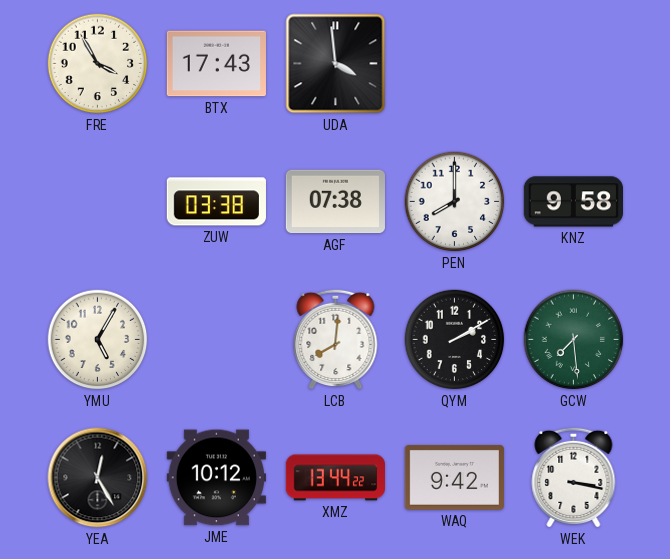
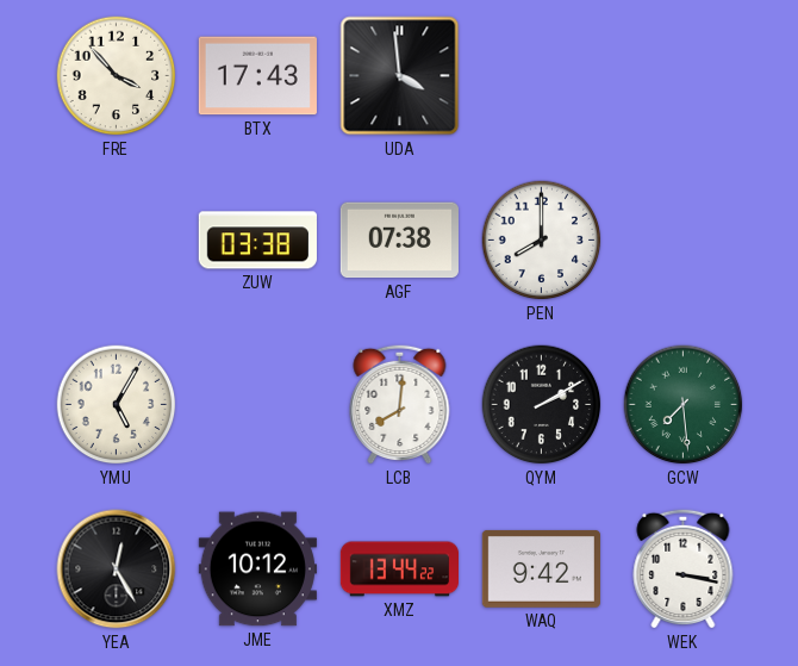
FRE: 3:55 -> 3:53 (117, 76)
KNZ: 9:58 -> none (573, 202)
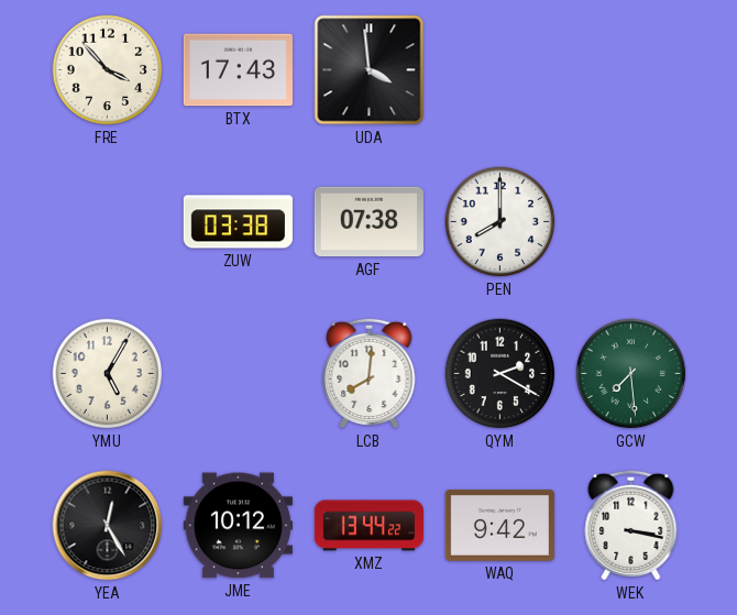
QYM: 2:10 -> 2:20 (501, 374)
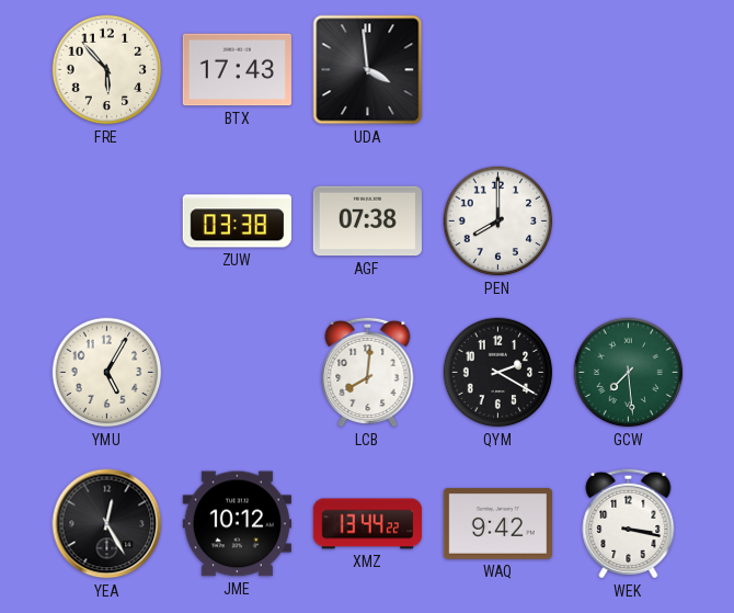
FRE: 3:53 -> 5:53 (107, 70)
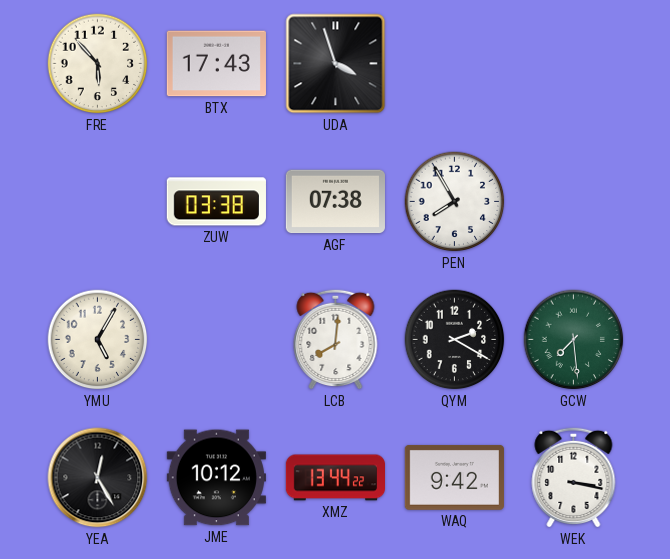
UDA: 3:59 -> 3:57 (336, 64)
PEN: 8:00 -> 7:55 (455, 202)
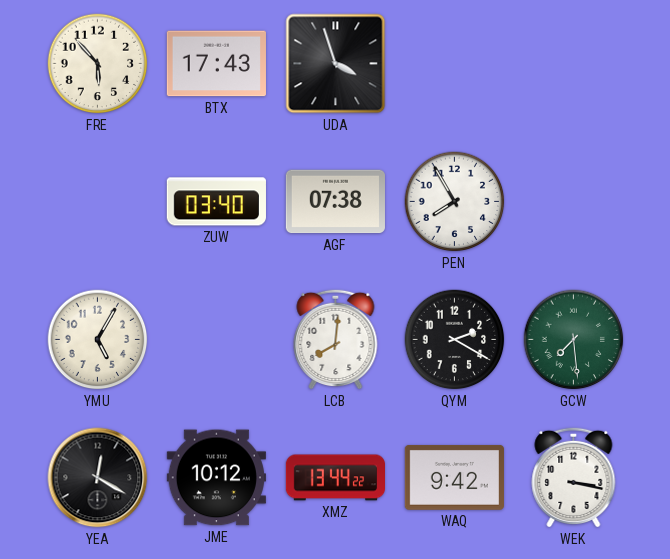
ZUW: 03:38 -> 03:40 (216, 202)
YEA: 12:25 -> 12:20 (98, 478)
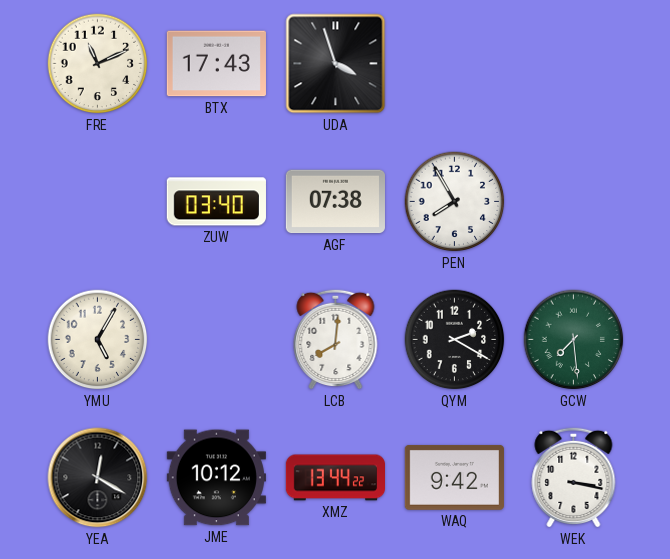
FRE: 5:53 -> 11:11 (98, 64)
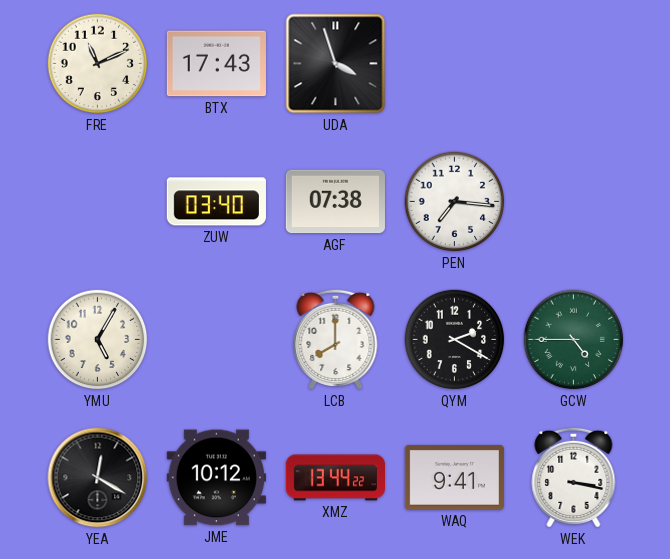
PEN: 7:55 -> 7:16 (455, 202)
LCB: 8:01 -> 8:00 (336, 339)
GCW: 7:29 -> 4:45 (574, 340)
WAQ: 9:42 -> 9:41 (454, 478)
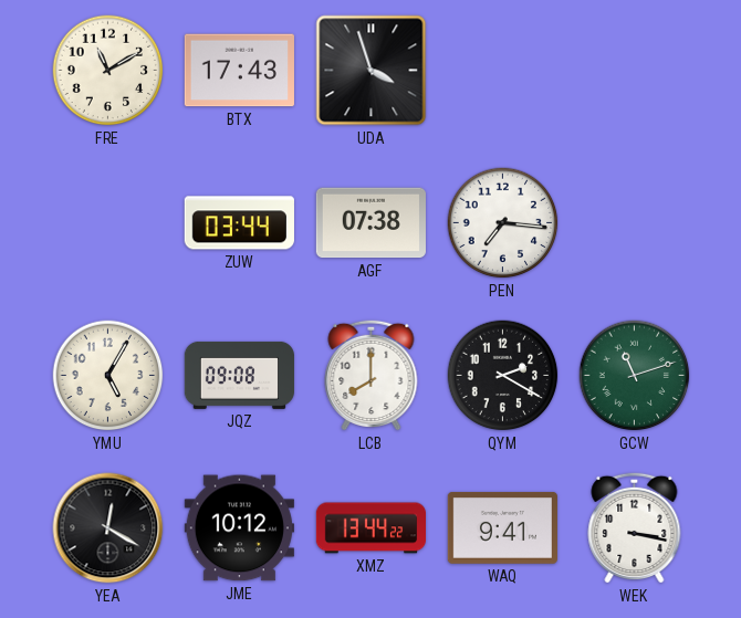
FRE: 11:11 -> 11:10 (108, 71)
ZUW: 03:40 -> 03:44 (239, 223)
JQZ: none -> 09:08 (239, 375)
GCW: 4:45 -> 11:12 (635, 376)
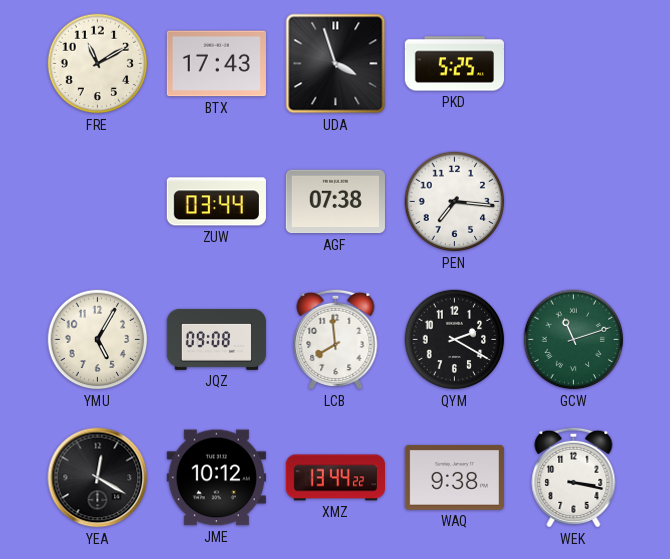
PKD: none -> 5:25 (454, 64)
LCB: 8:00 -> 7:59 (336, 339)
WAQ: 9:41 -> 9:38 (454, 478)
